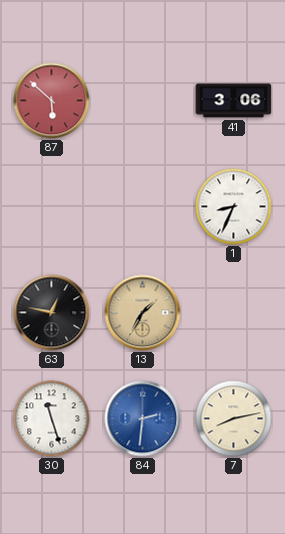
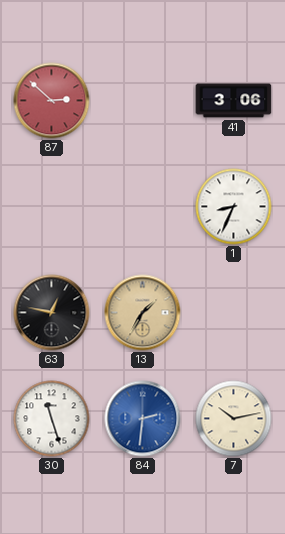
87: 5:52 -> 2:52 (52, 101)
7: 8:13 -> 10:13 (234, 419)
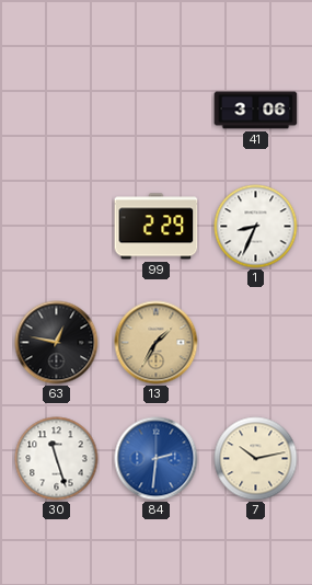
87: 2:52 -> none (52, 101)
99: none -> 2:29 (157, 227)
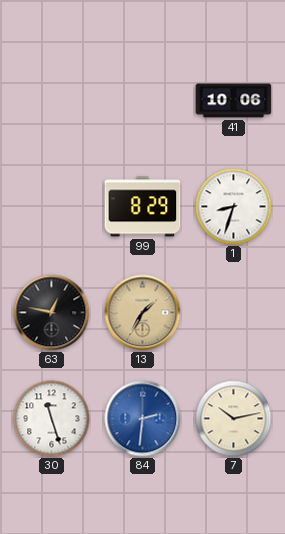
41: 3:06 -> 10:06 (234, 101)
99: 2:29 -> 8:29 (143, 207)
1: 8:34 -> 8:33 (234, 207)
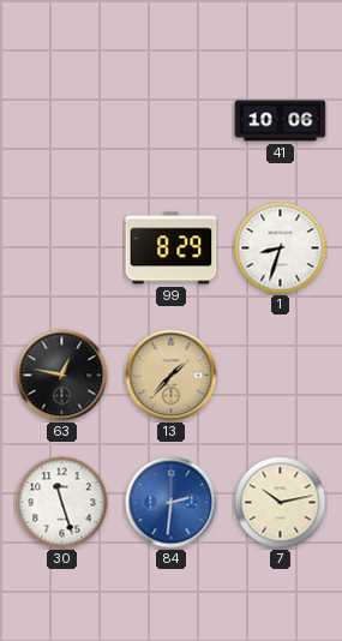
13: 1:35 -> 1:37 (172, 376)
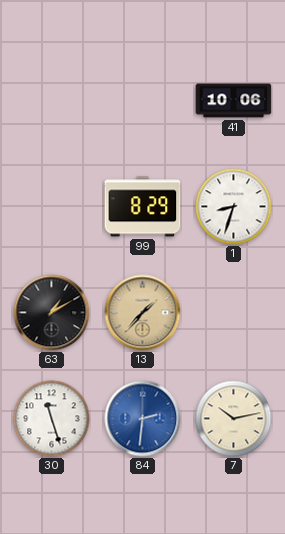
63: 12:47 -> 1:10 (52, 313)
